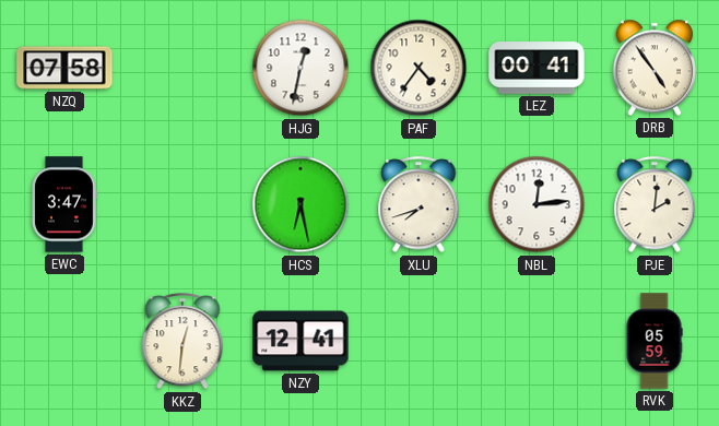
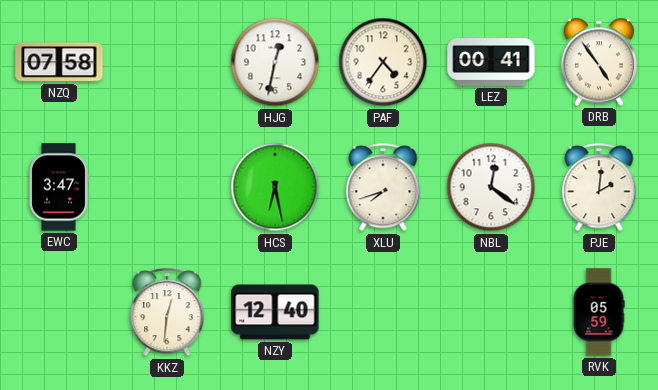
NBL: 12:14 -> 12:21 (491, 187)
NZY: 12:41 -> 12:40 (275, 312)
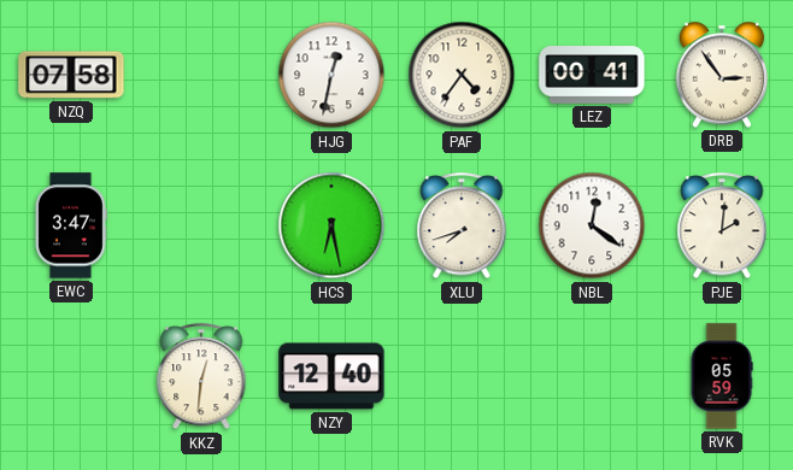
DRB: 4:54 -> 2:54 (722, 75)
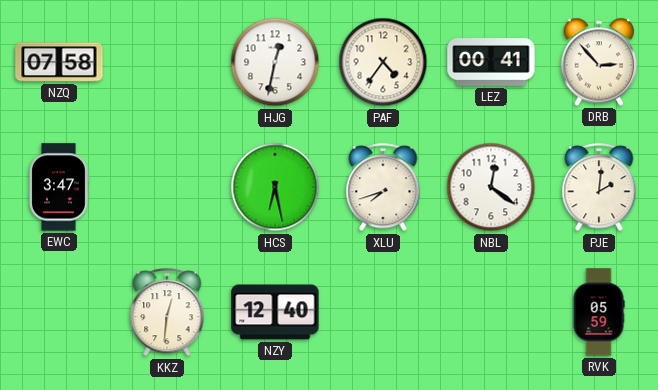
DRB: 2:54 -> 2:53 (599, 62)
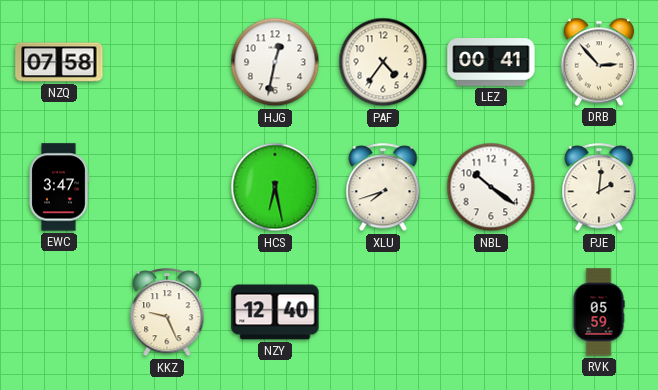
NBL: 12:21 -> 10:21 (491, 187)
KKZ: 12:31 -> 9:26 (167, 313)
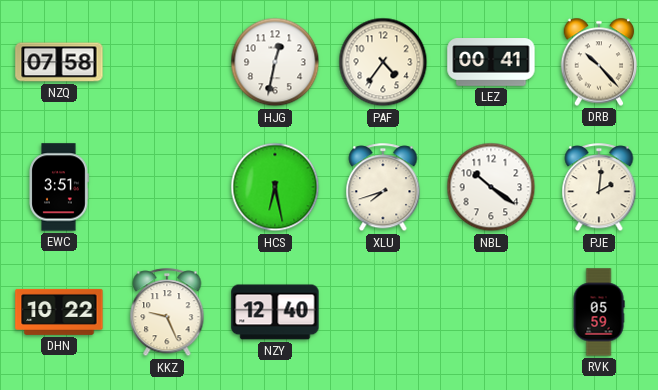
DRB: 2:53 -> 10:23 (599, 62)
EWC: 3:47 -> 3:51 (59, 187)
DHN: none -> 10:22 (59, 312)
